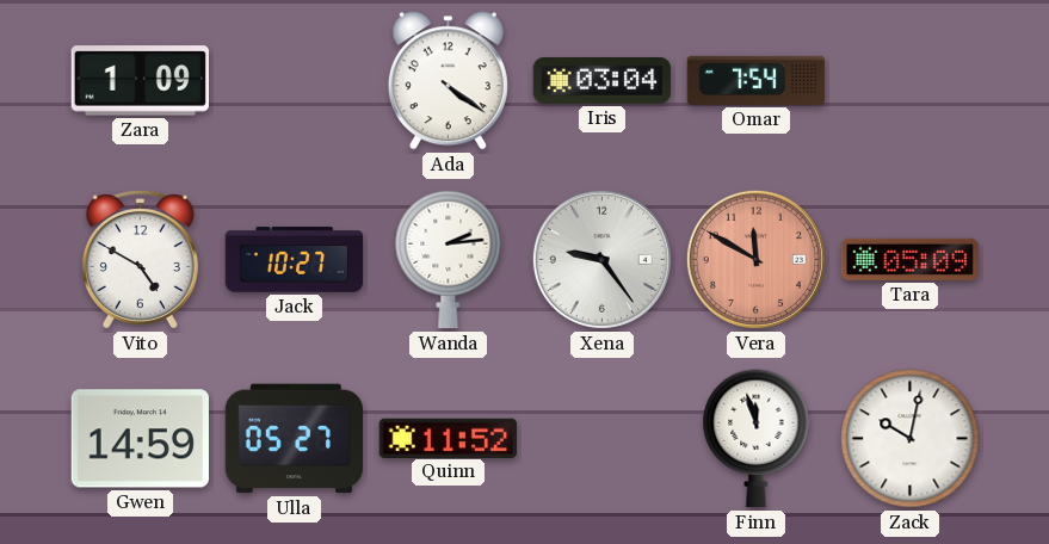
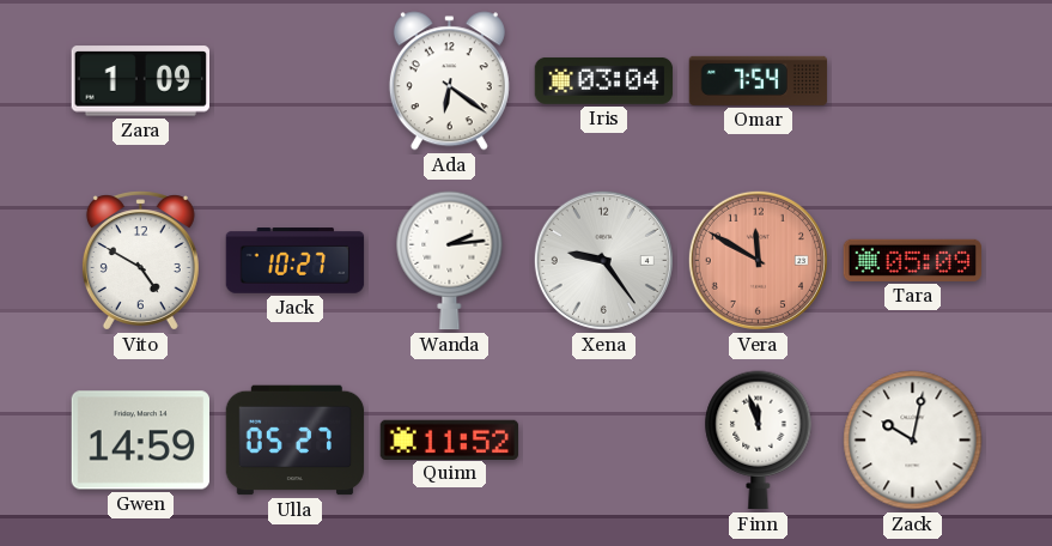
Ada: 4:21 -> 6:21 (449, 81)
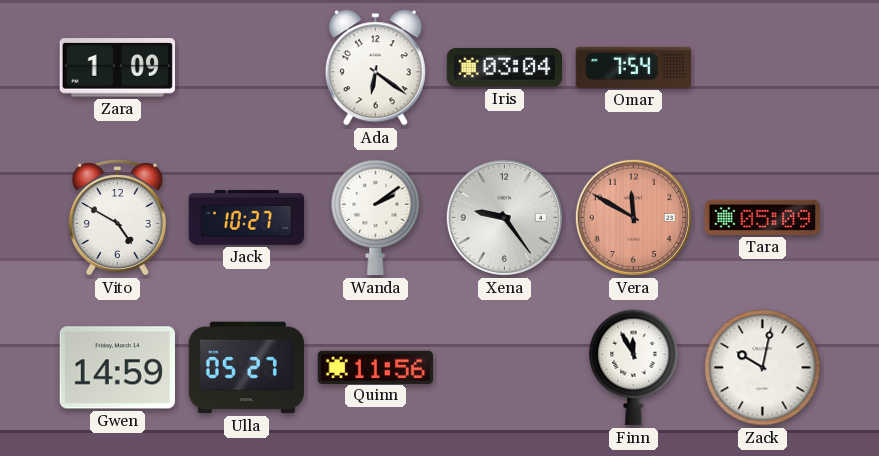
Wanda: 2:14 -> 2:09 (376, 218)
Quinn: 11:52 -> 11:56 (376, 367)
Finn: 11:57 -> 11:55 (634, 368)
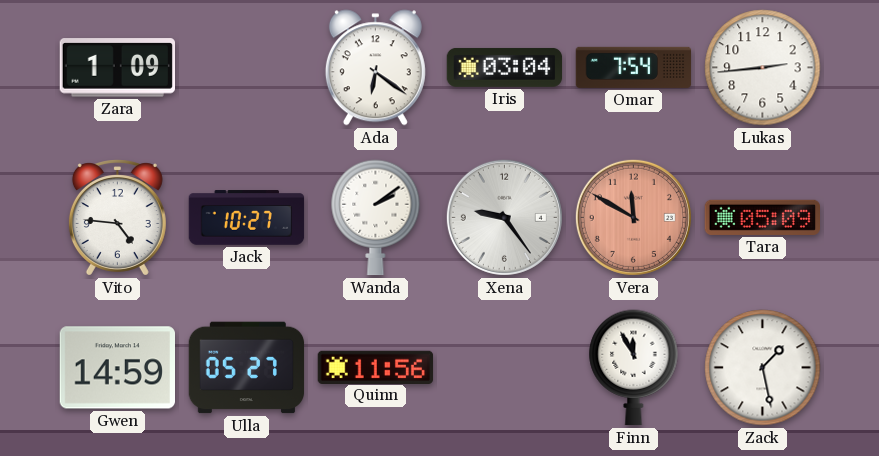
Lukas: none -> 2:44 (763, 68)
Vito: 4:50 -> 4:46 (117, 218)
Zack: 10:02 -> 1:28 (763, 368)
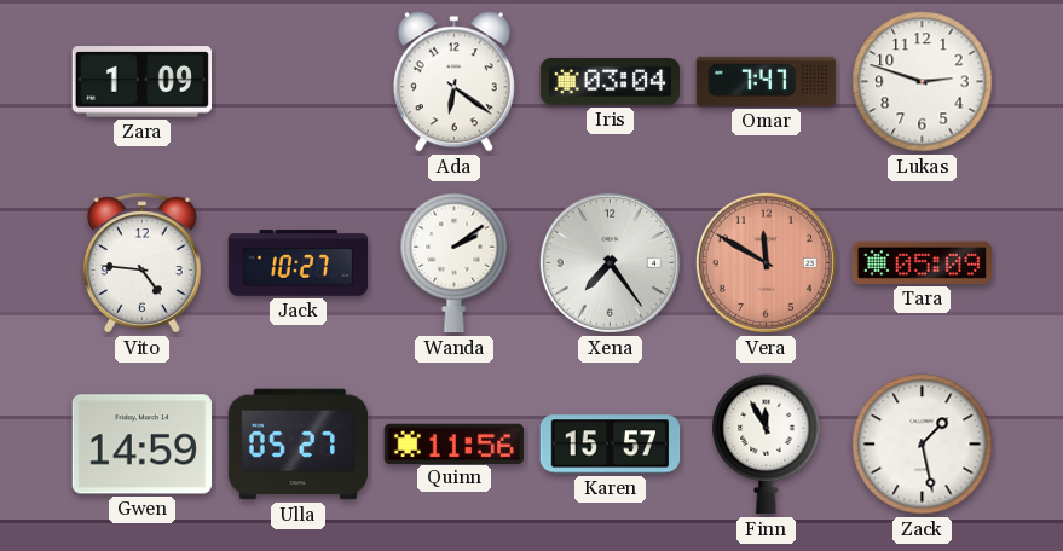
Omar: 7:54 -> 7:47 (767, 81)
Lukas: 2:44 -> 2:48 (923, 82)
Xena: 9:24 -> 7:24 (610, 262)
Karen: none -> 15:57 (611, 445)
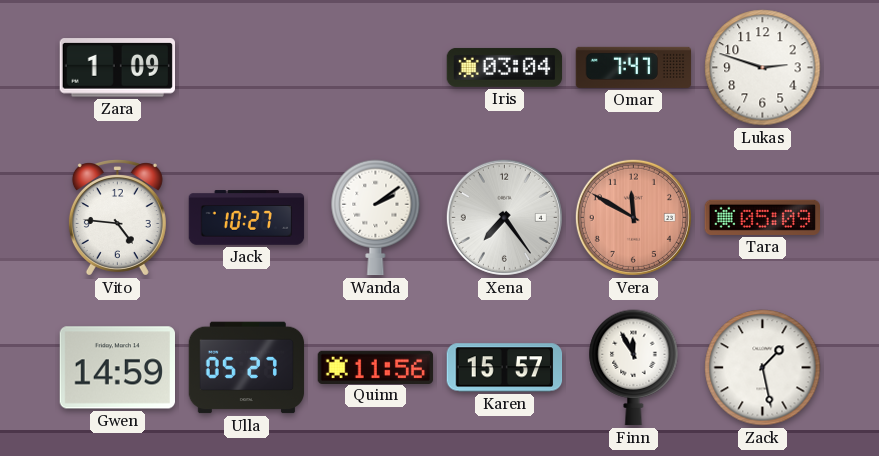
Ada: 6:21 -> none (453, 82)
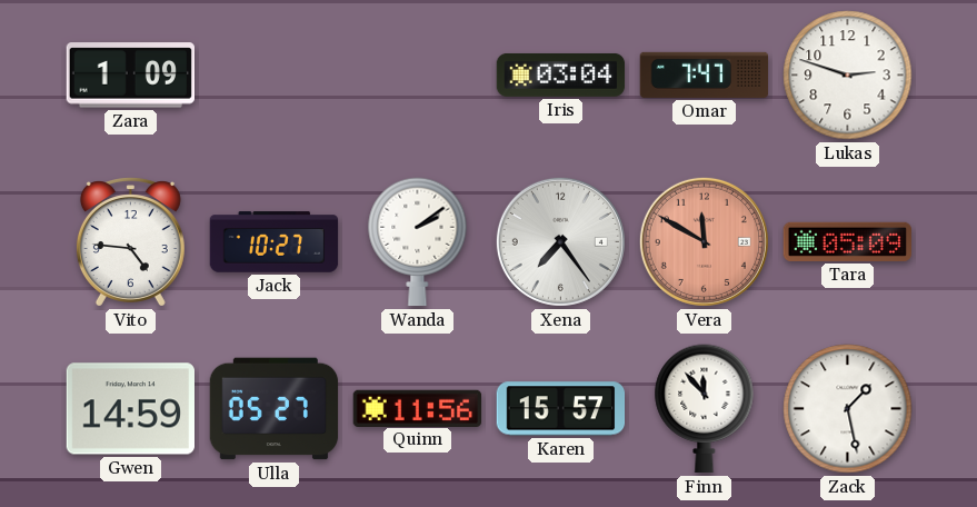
Finn: 11:55 -> 11:53 (705, 409)
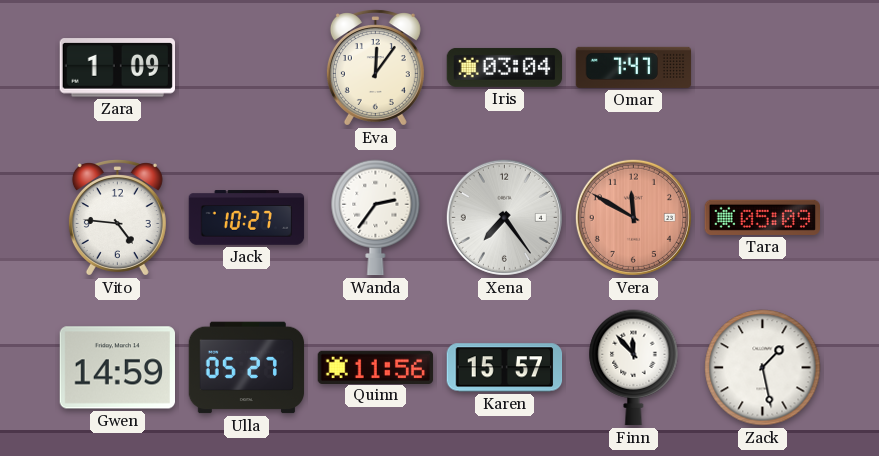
Eva: none -> 12:06 (375, 68)
Lukas: 2:48 -> none (848, 76)
Wanda: 2:09 -> 2:36 (376, 218)
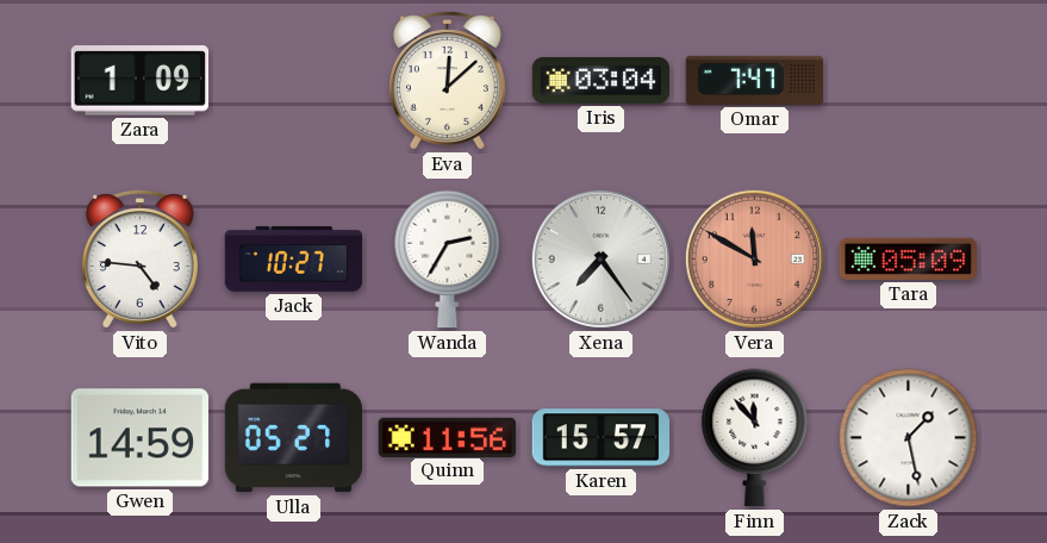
Eva: 12:06 -> 12:08 (447, 81)
Wanda: 2:36 -> 2:35 (448, 260)
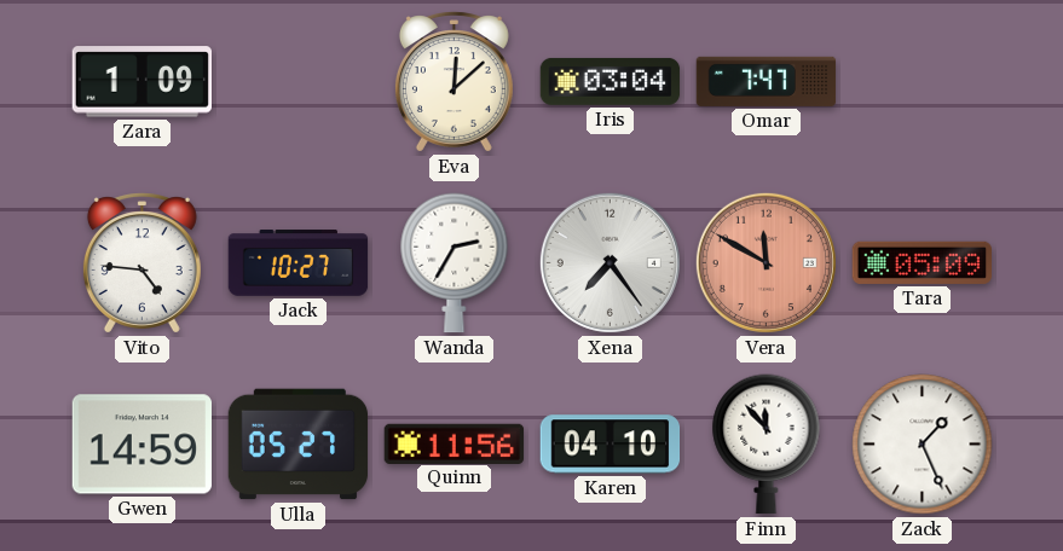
Karen: 15:57 -> 04:10 (611, 445)
Zack: 1:28 -> 1:26 (923, 445)
